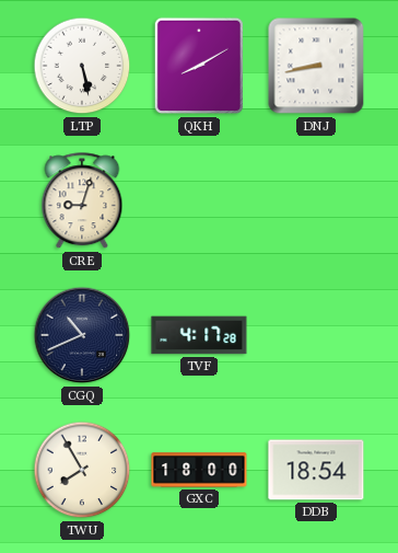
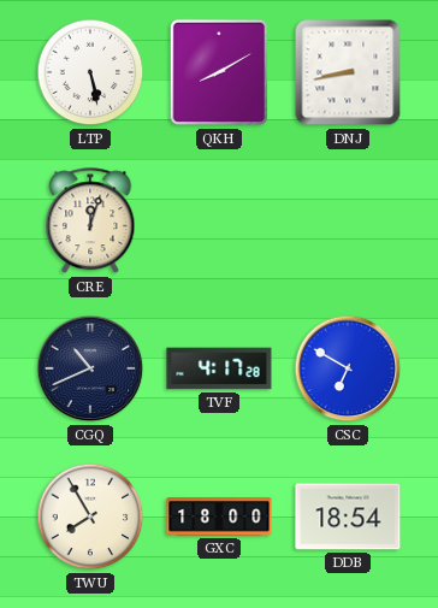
CRE: 9:03 -> 12:03 (90, 222)
CSC: none -> 6:50 (348, 368)
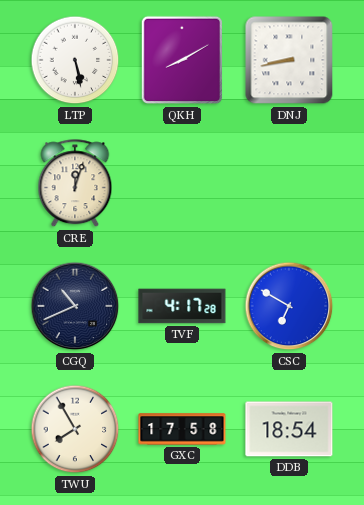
GXC: 18:00 -> 17:58 (182, 429)
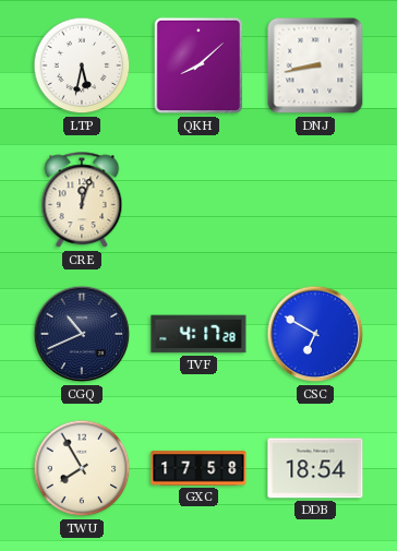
LTP: 5:28 -> 5:32 (82, 65)
QKH: 8:10 -> 8:08 (197, 65)
